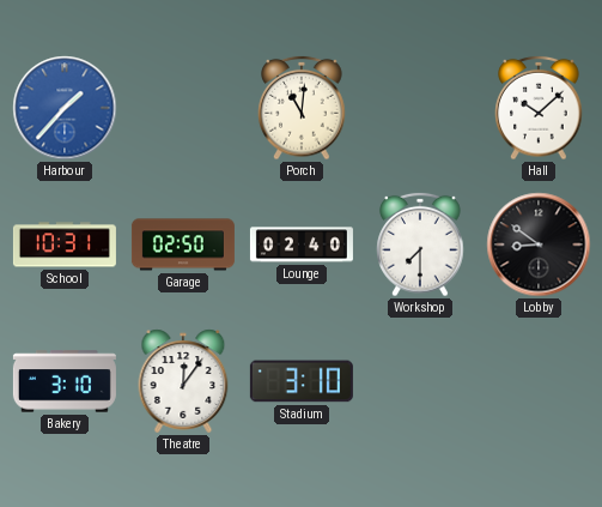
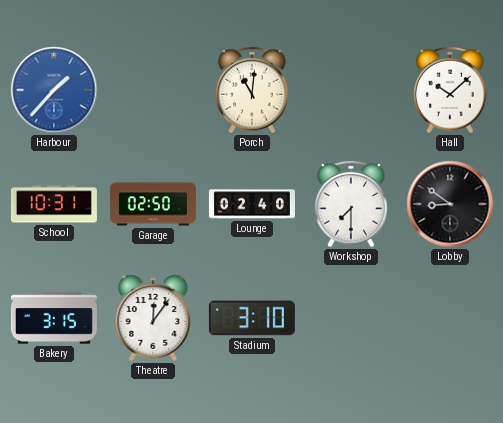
Bakery: 3:10 -> 3:15 (54, 318)
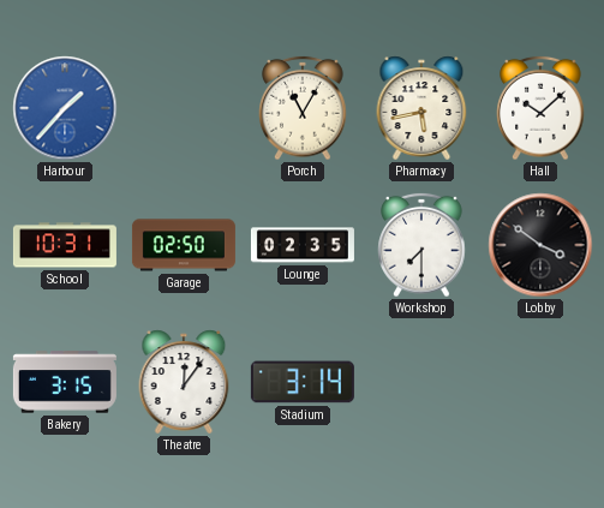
Porch: 11:01 -> 11:05 (303, 108)
Pharmacy: none -> 5:43 (421, 108)
Lounge: 02:40 -> 02:35 (303, 245)
Lobby: 8:51 -> 3:51 (540, 245)
Stadium: 3:10 -> 3:14 (303, 382)
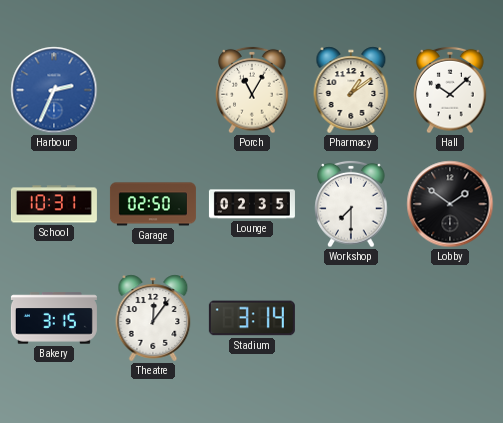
Harbour: 1:37 -> 2:34 (54, 90)
Pharmacy: 5:43 -> 1:09 (351, 90)
Lobby: 3:51 -> 1:51 (450, 204)
